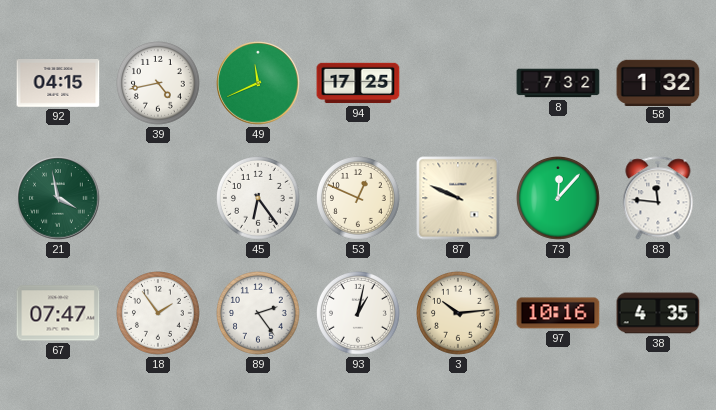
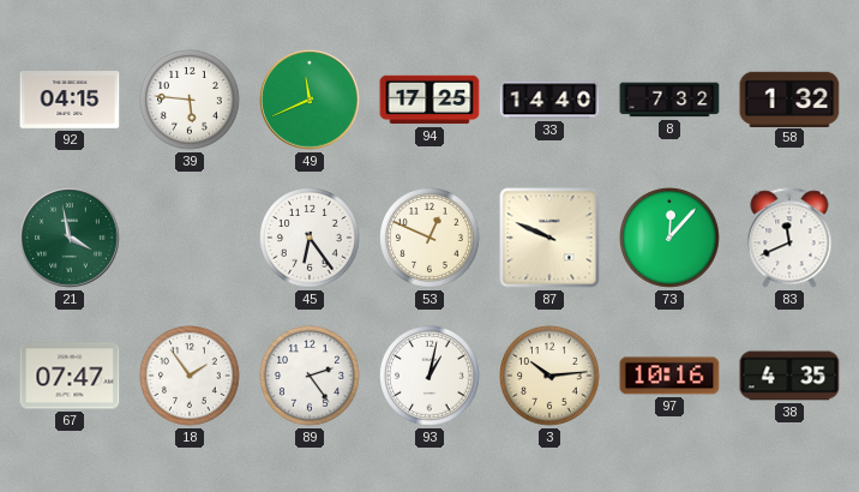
39: 4:43 -> 5:46 (191, 101)
33: none -> 14:40 (549, 100)
83: 11:46 -> 11:41 (789, 238)
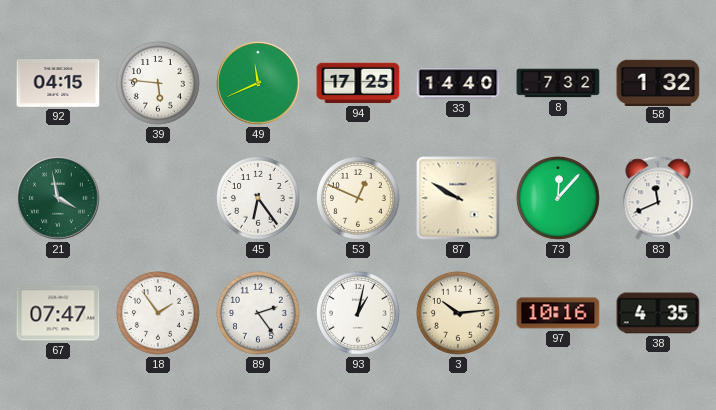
87: 9:49 -> 9:50 (458, 198)
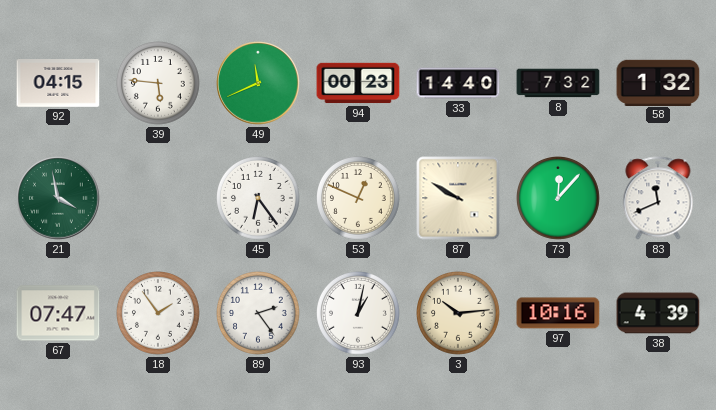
94: 17:25 -> 00:23 (358, 83)
38: 4:35 -> 4:39 (658, 313)
